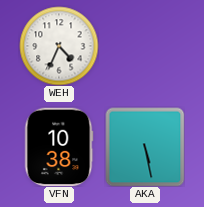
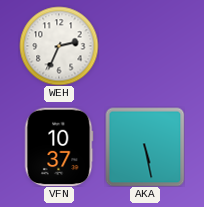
WEH: 4:34 -> 2:34 (59, 46)
VFN: 10:38 -> 10:37 (59, 147)
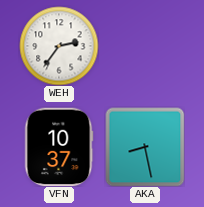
WEH: 2:34 -> 2:36 (59, 46)
AKA: 5:28 -> 8:28 (145, 147)
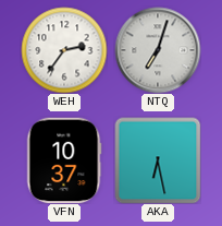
NTQ: none -> 7:03 (158, 50)
AKA: 8:28 -> 6:28 (158, 160)
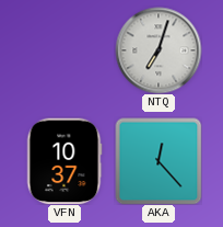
WEH: 2:36 -> none (64, 50)
AKA: 6:28 -> 12:23 (159, 161)
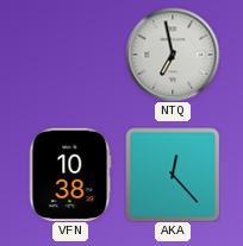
NTQ: 7:03 -> 6:58 (173, 55)
VFN: 10:37 -> 10:38 (70, 175)
